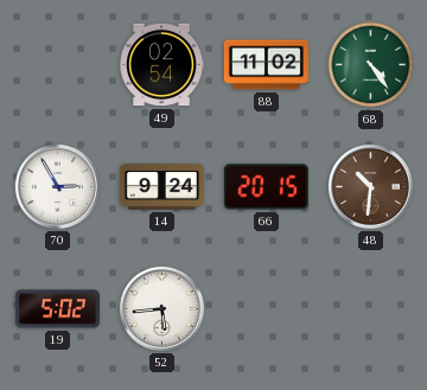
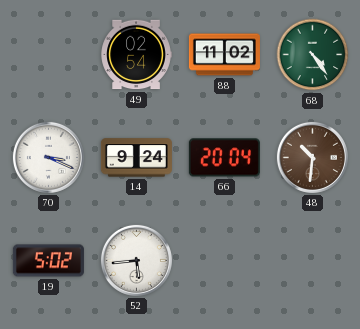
70: 2:55 -> 3:19 (48, 157)
66: 20:15 -> 20:04 (224, 158)
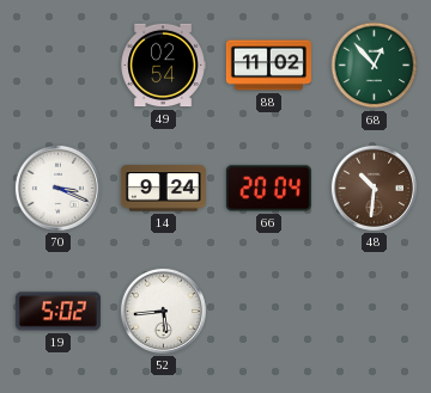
68: 4:24 -> 12:53 (375, 66)
